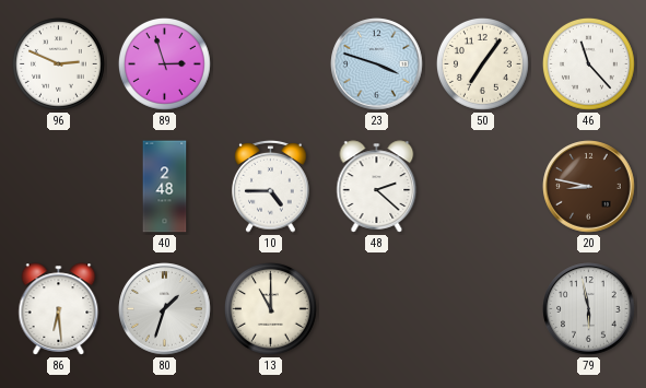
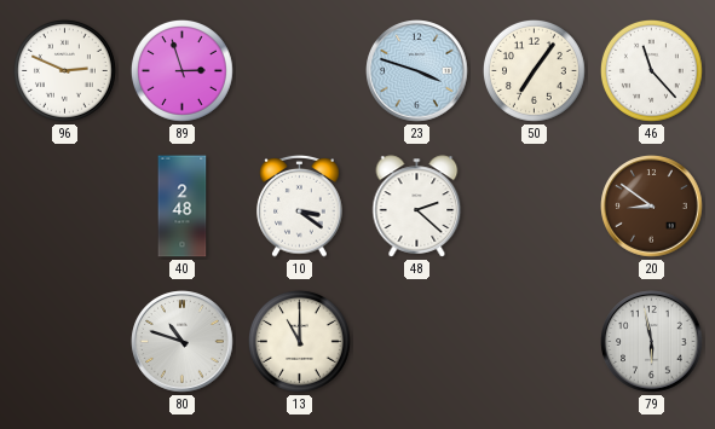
10: 4:45 -> 3:21 (300, 207)
20: 8:47 -> 8:51 (652, 207)
86: 6:29 -> none (59, 309)
80: 1:33 -> 10:48 (183, 342)
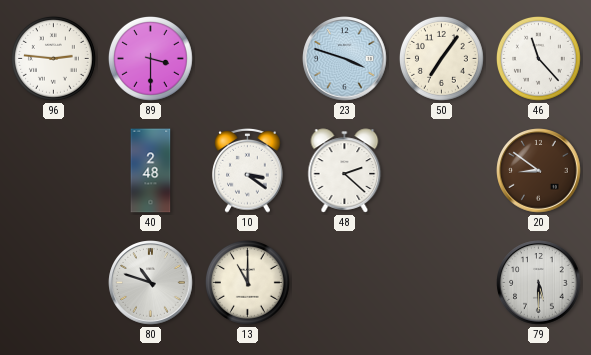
96: 2:49 -> 2:46 (53, 58)
89: 2:57 -> 3:30 (150, 58)
79: 5:58 -> 5:30 (539, 283)
